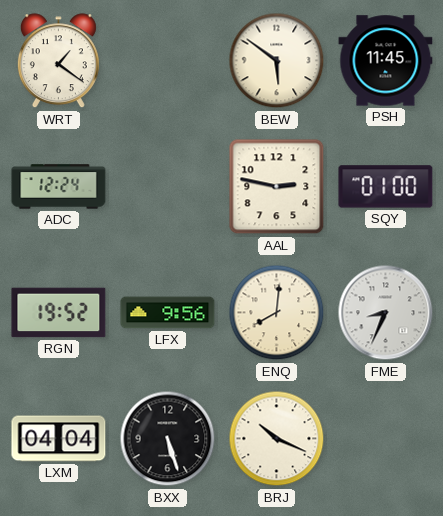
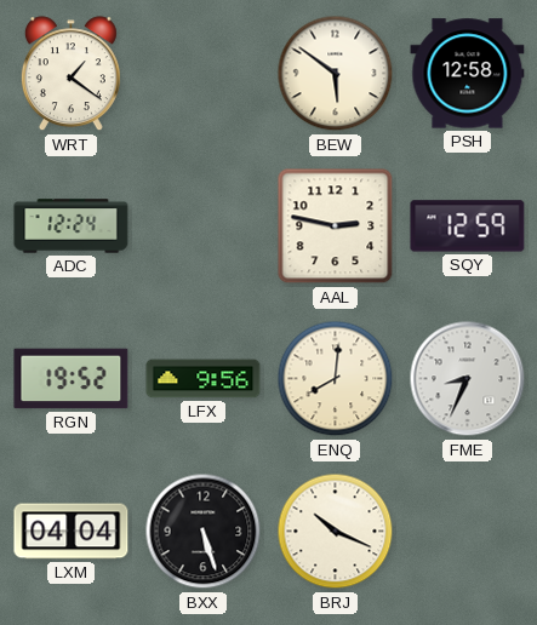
PSH: 11:45 -> 12:58 (468, 74)
SQY: 01:00 -> 12:59 (468, 227)
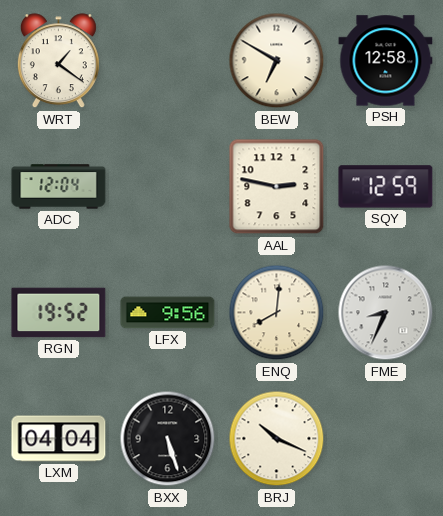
BEW: 5:51 -> 6:50 (277, 61)
ADC: 12:24 -> 12:04 (59, 187)
